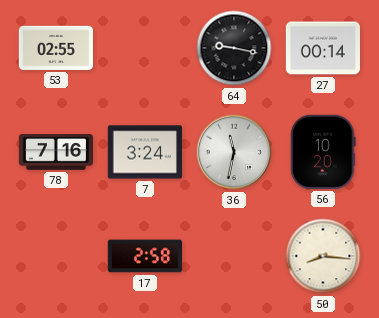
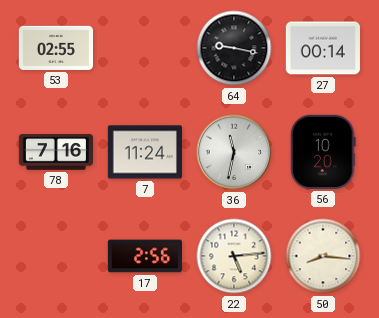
7: 3:24 -> 11:24 (144, 152)
17: 2:58 -> 2:56 (144, 256)
22: none -> 5:14 (234, 256)
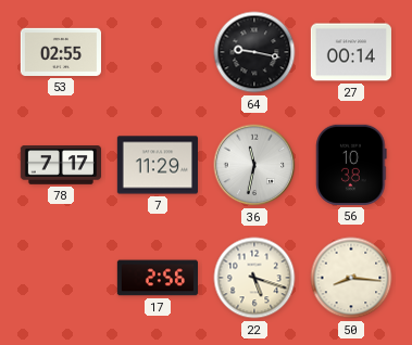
78: 7:16 -> 7:17 (60, 165)
7: 11:24 -> 11:29 (157, 165)
56: 10:20 -> 10:38 (351, 165)
22: 5:14 -> 5:18 (254, 278)
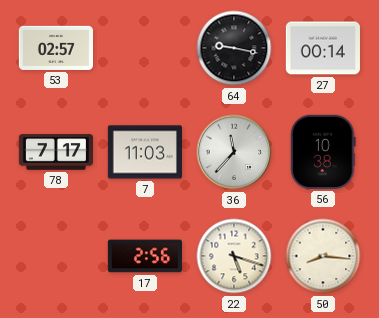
53: 02:55 -> 02:57 (55, 48)
7: 11:29 -> 11:03 (144, 152)
36: 11:32 -> 11:37 (234, 152)
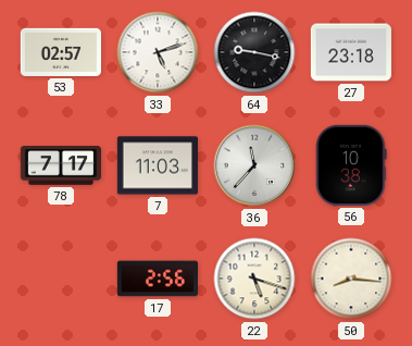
33: none -> 5:12 (158, 52)
27: 00:14 -> 23:18 (351, 52)
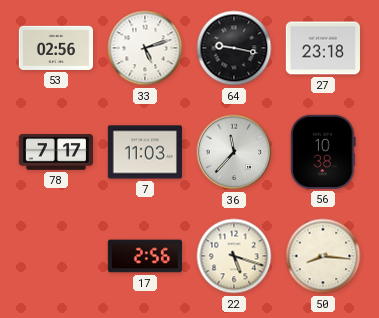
53: 02:57 -> 02:56 (55, 48)
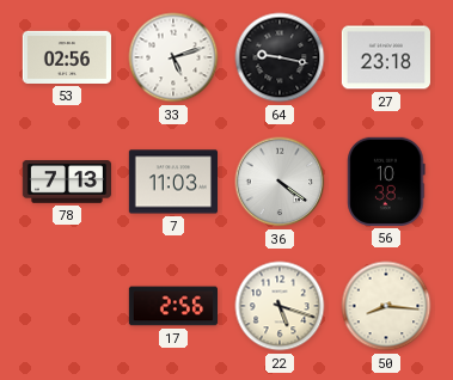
78: 7:17 -> 7:13 (66, 182)
36: 11:37 -> 4:21 (280, 182)
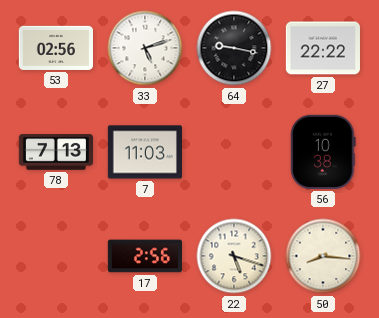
27: 23:18 -> 22:22 (323, 48)
36: 4:21 -> none (280, 182)
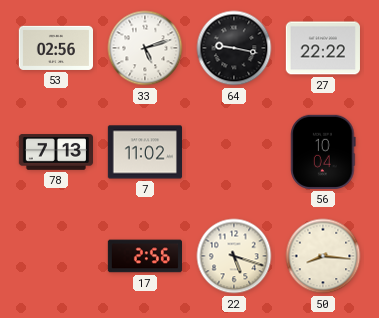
7: 11:03 -> 11:02 (144, 152)
56: 10:38 -> 10:04 (323, 152)
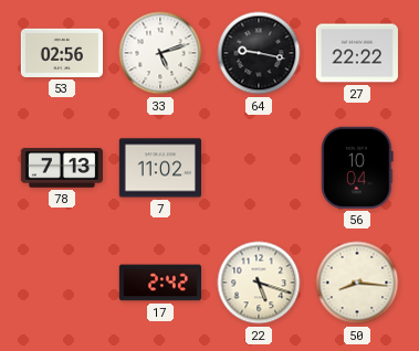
17: 2:56 -> 2:42 (159, 283)
